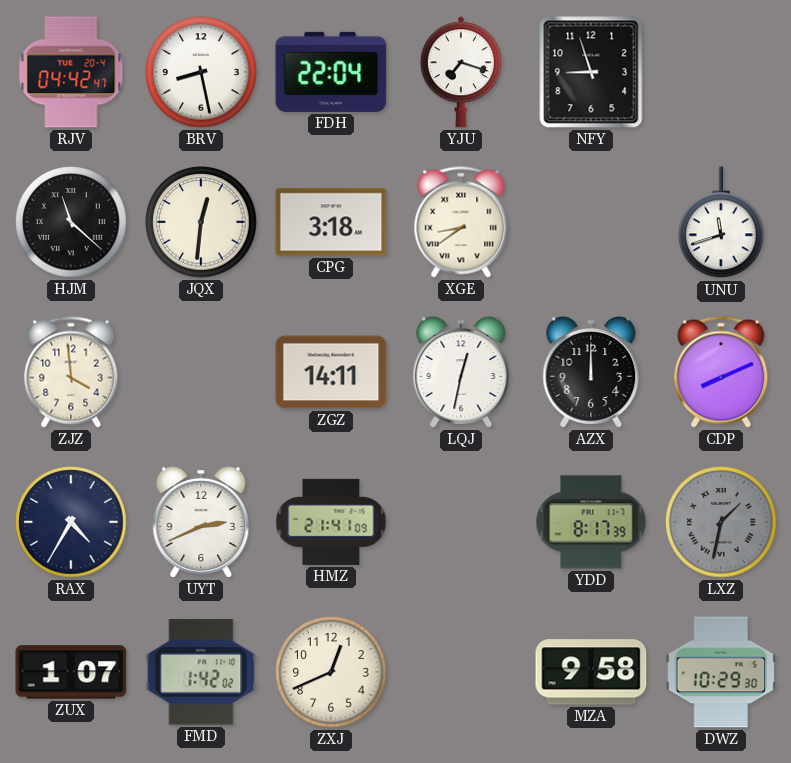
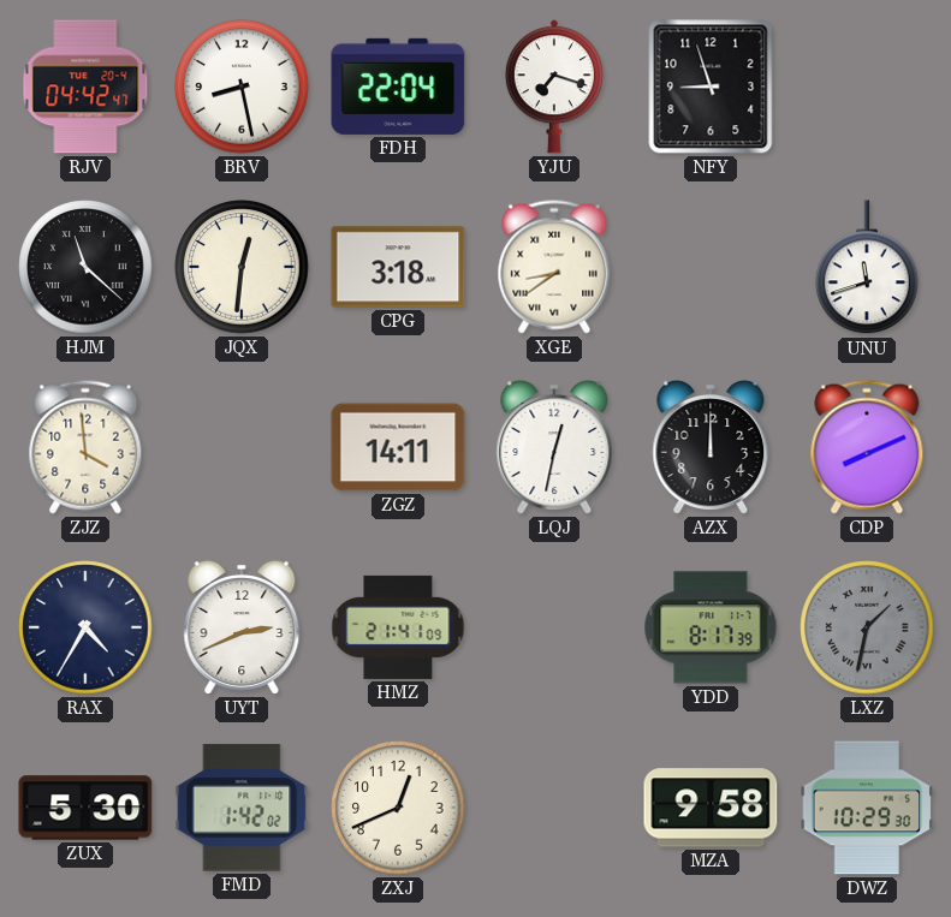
ZUX: 1:07 -> 5:30 (85, 808)
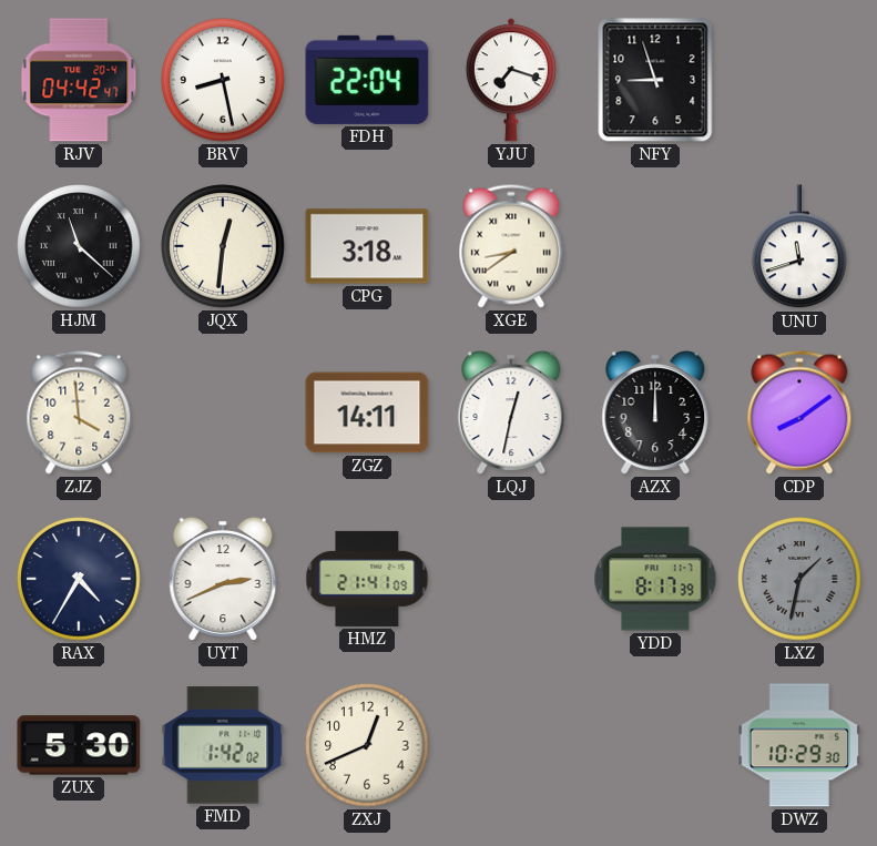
CDP: 8:11 -> 8:09 (799, 412)
MZA: 9:58 -> none (711, 808)
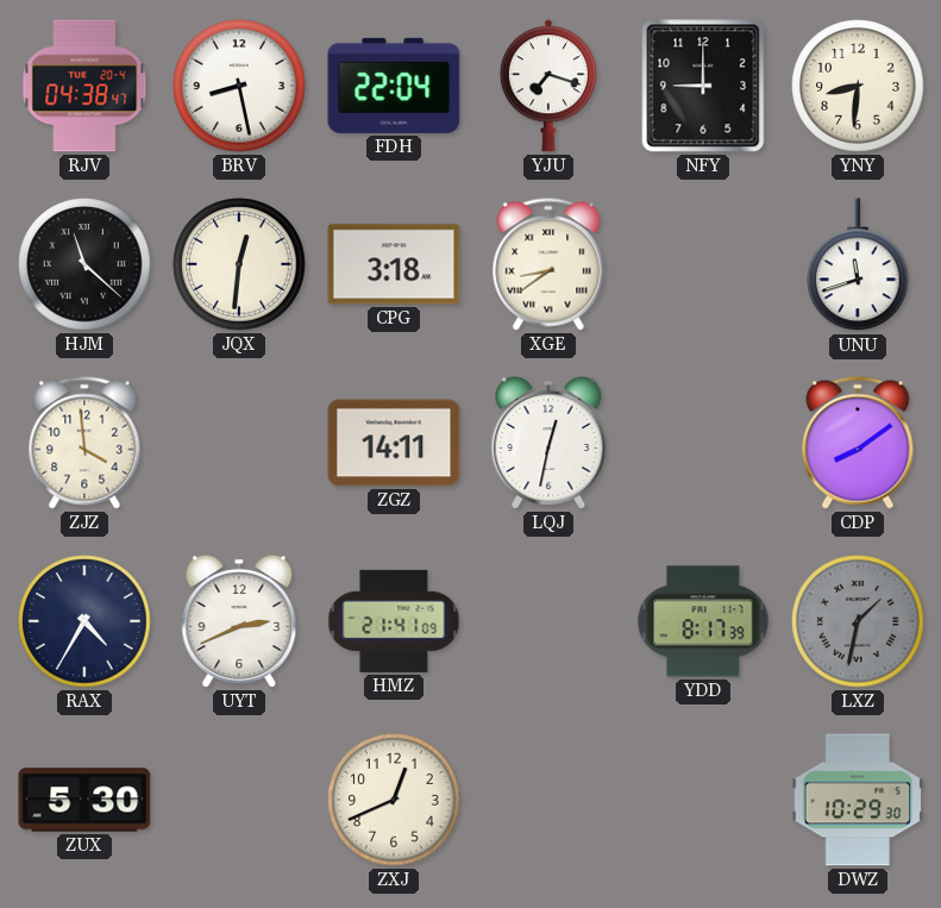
RJV: 04:42 -> 04:38 (84, 86)
NFY: 8:57 -> 9:00 (703, 86)
YNY: none -> 8:31 (858, 86)
AZX: 12:00 -> none (655, 412)
FMD: 1:42 -> none (223, 745)
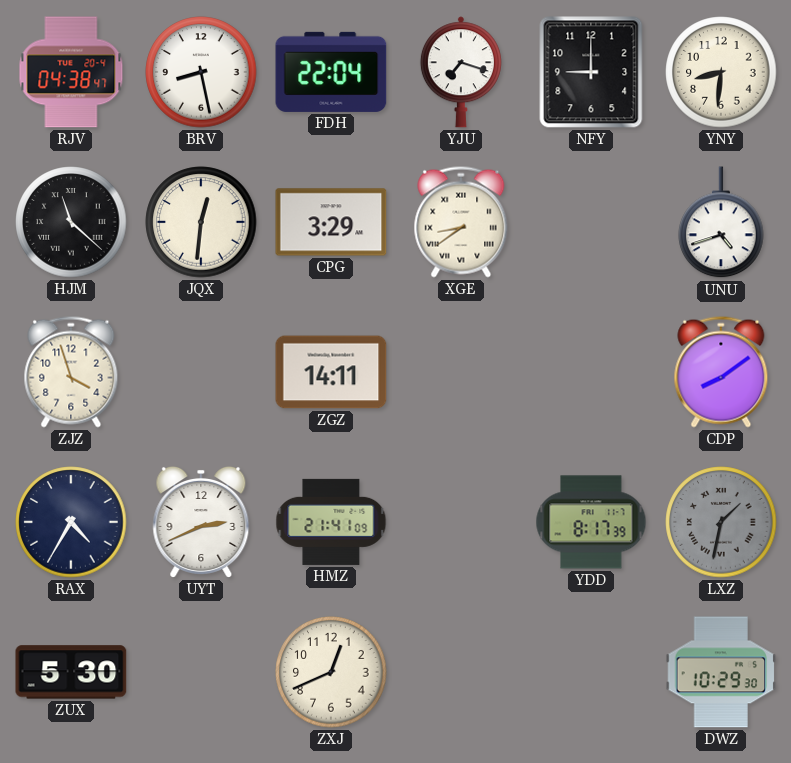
CPG: 3:18 -> 3:29 (331, 222)
UNU: 11:42 -> 4:42 (721, 223)
ZJZ: 3:59 -> 3:57 (71, 372)
LQJ: 12:32 -> none (548, 443)
